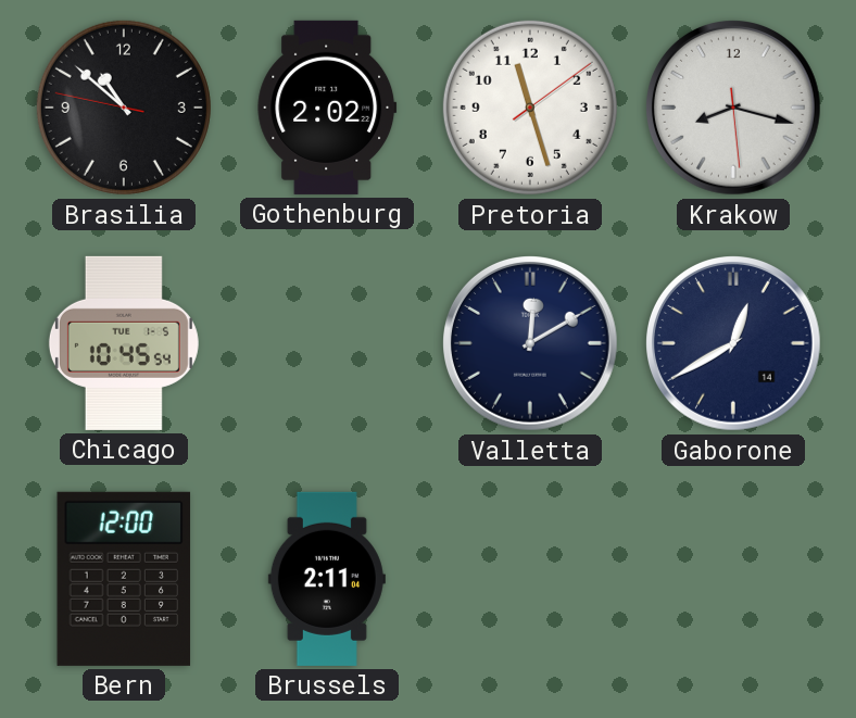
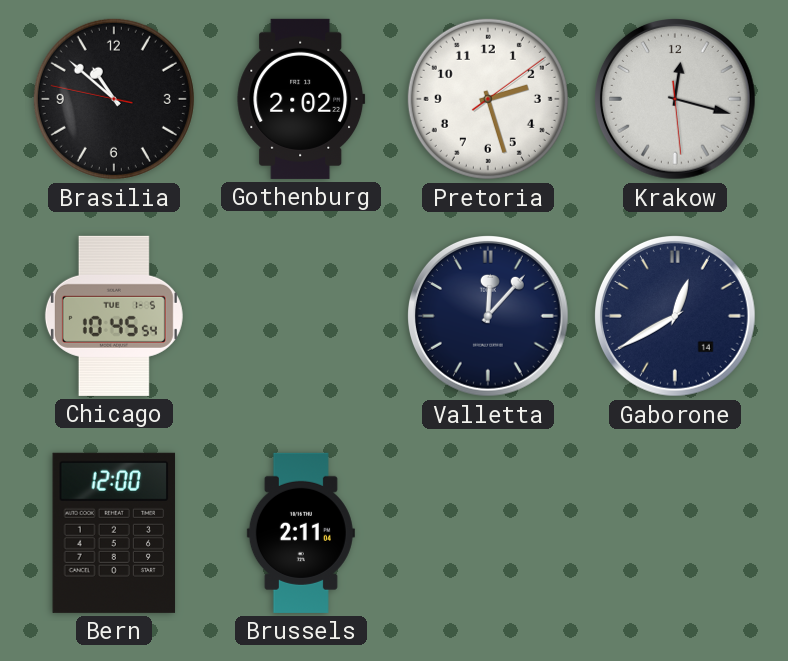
Pretoria: 11:27 -> 2:27 (488, 99)
Krakow: 8:17 -> 12:17 (676, 100)
Valletta: 12:10 -> 12:07 (489, 317)
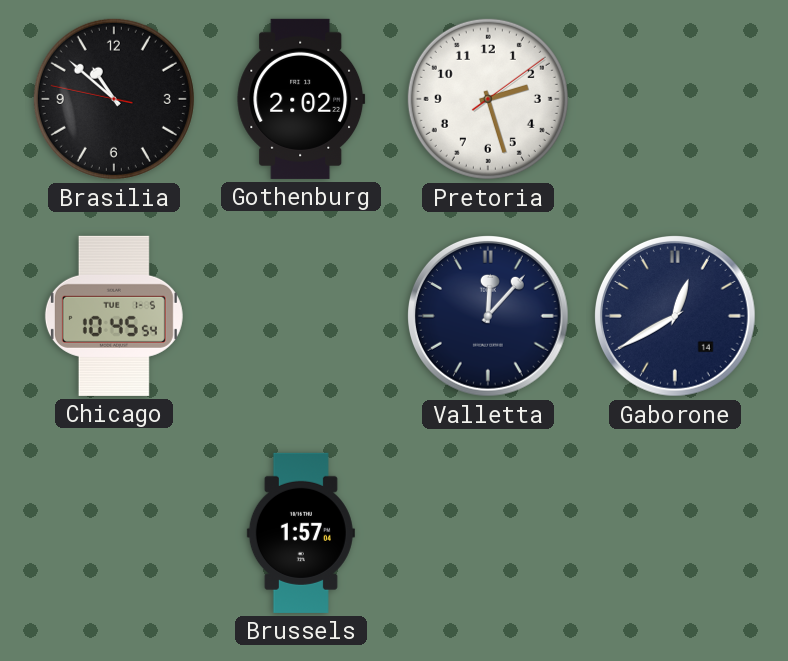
Krakow: 12:17 -> none (676, 100)
Bern: 12:00 -> none (114, 533)
Brussels: 2:11 -> 1:57 (301, 533)
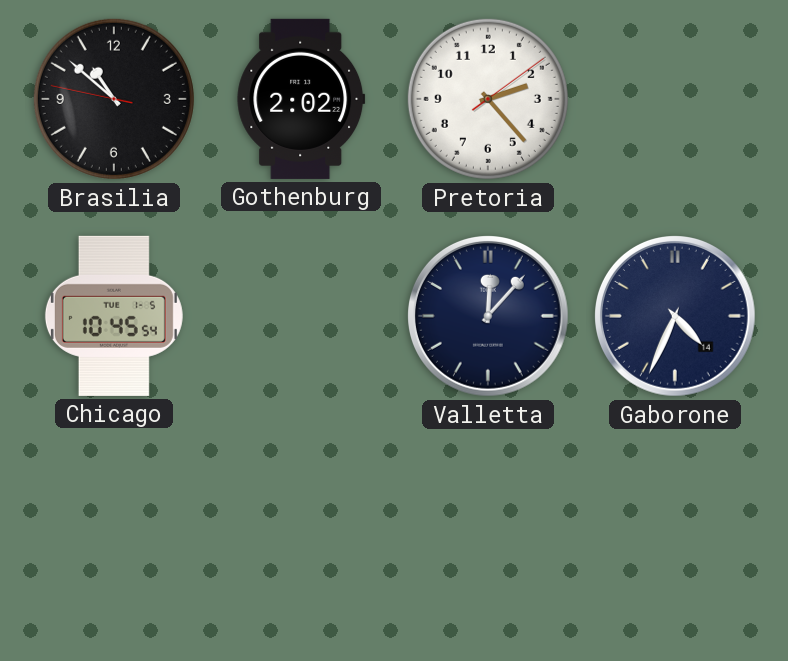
Pretoria: 2:27 -> 2:23 (488, 99)
Gaborone: 12:40 -> 4:34 (676, 317)
Brussels: 1:57 -> none (301, 533)
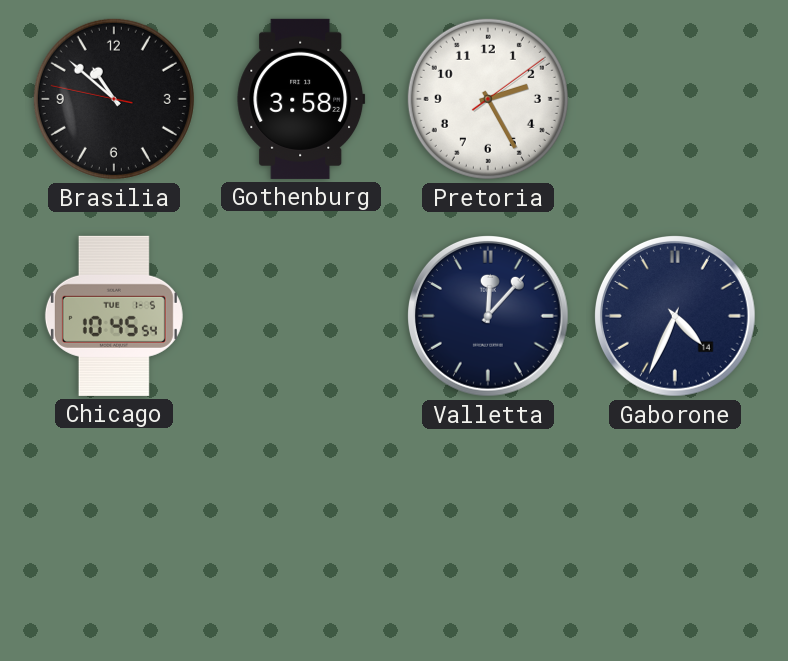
Gothenburg: 2:02 -> 3:58 (301, 99)
Pretoria: 2:23 -> 2:25 (488, 99)
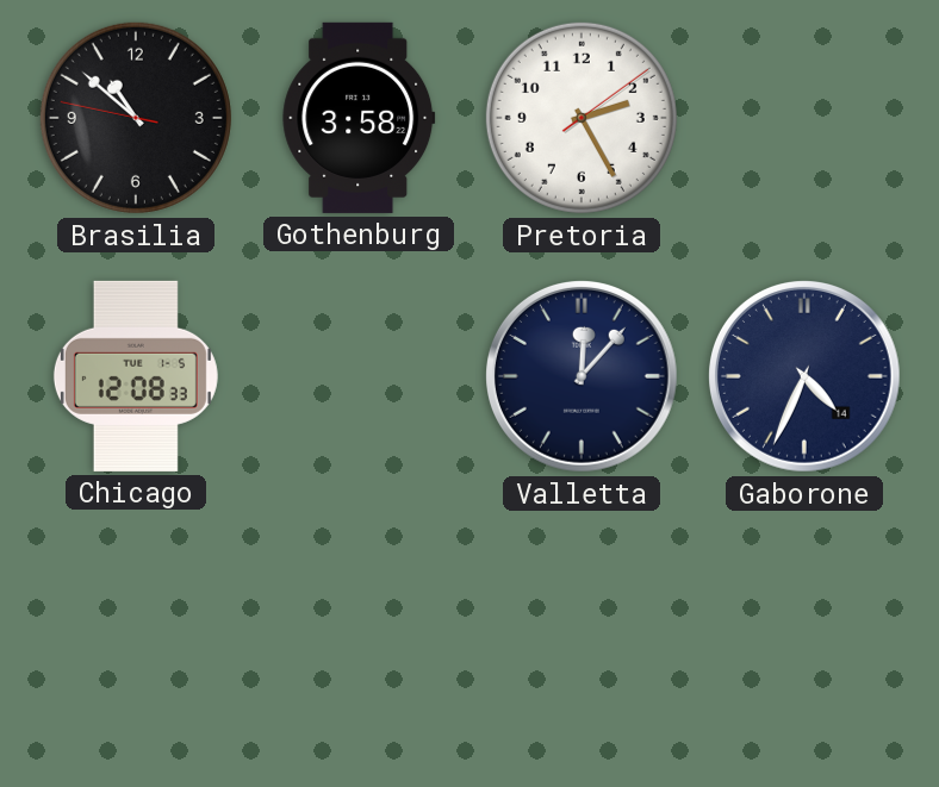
Chicago: 10:45 -> 12:08 (136, 376)
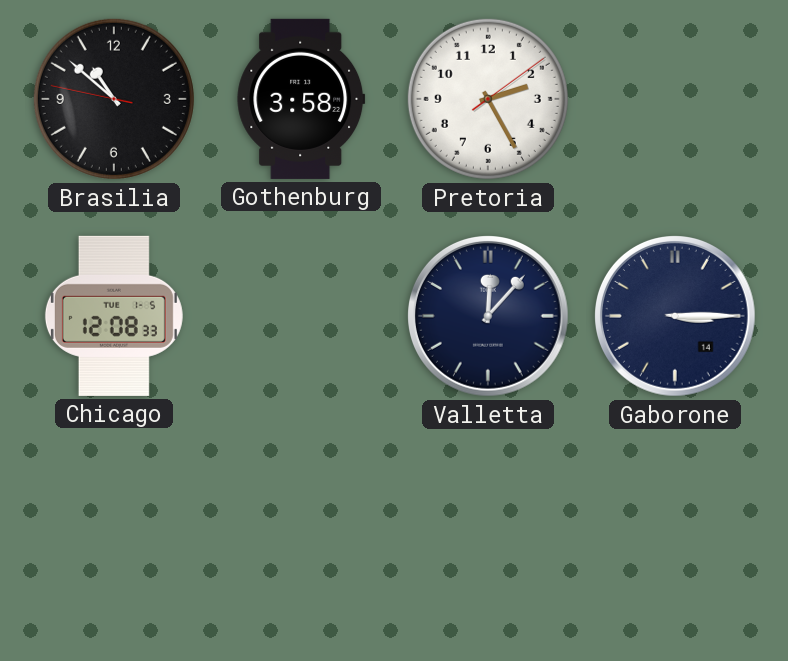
Gaborone: 4:34 -> 3:15 (676, 317)
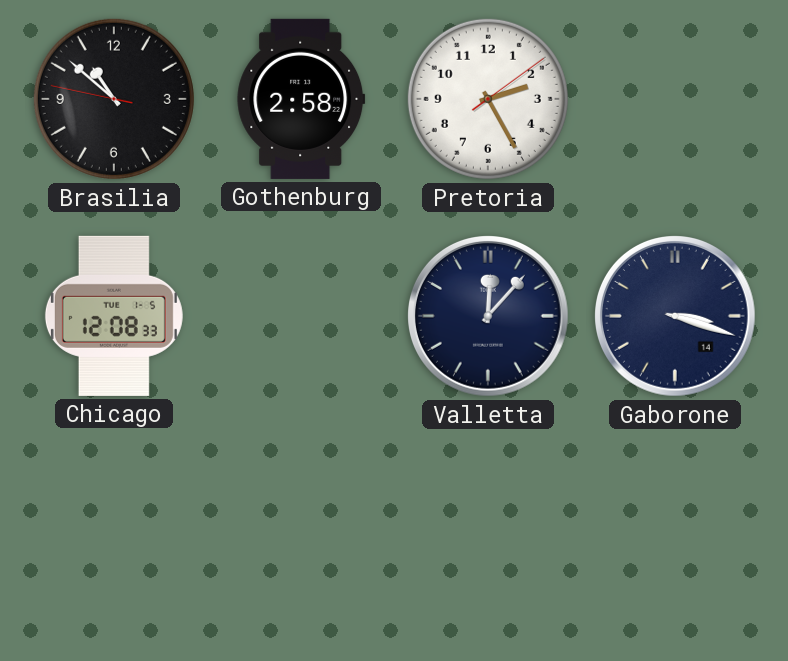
Gothenburg: 3:58 -> 2:58 (301, 99)
Gaborone: 3:15 -> 3:18 (676, 317)
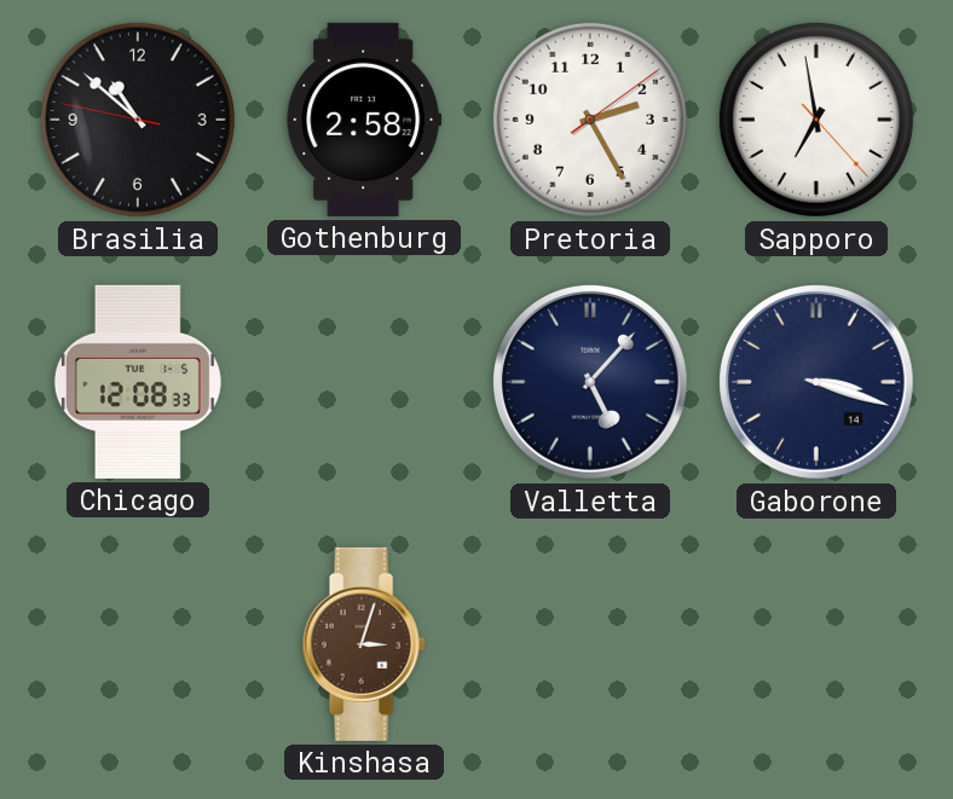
Sapporo: none -> 6:58 (816, 120)
Valletta: 12:07 -> 5:07 (591, 383)
Kinshasa: none -> 3:03 (364, 644)
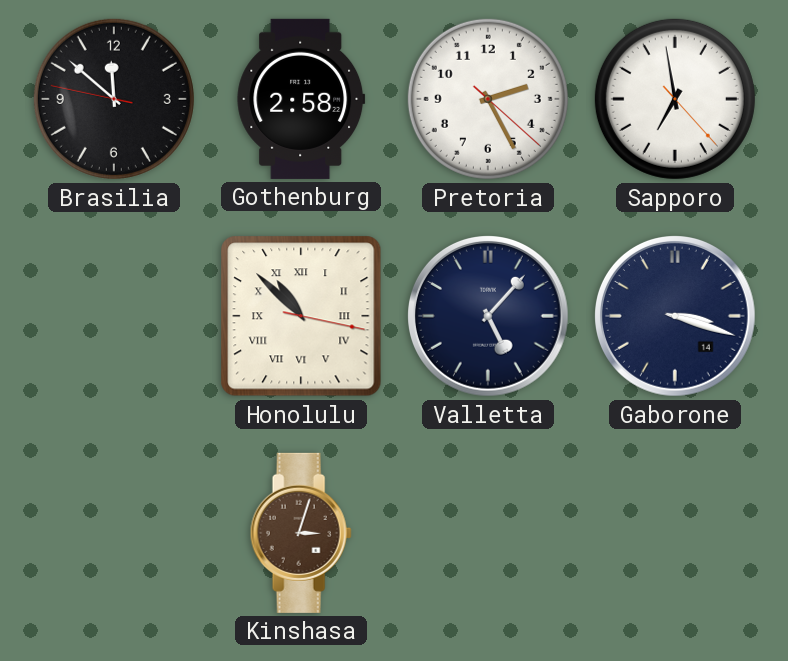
Brasilia: 10:51 -> 11:51 (114, 99)
Pretoria: 2:25:09 -> 2:25:22 (488, 99)
Chicago: 12:08 -> none (138, 382)
Honolulu: none -> 10:52 (301, 316)
